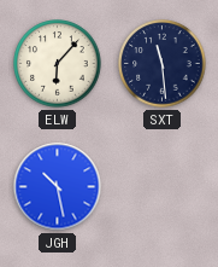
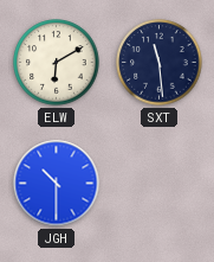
ELW: 6:07 -> 6:10 (57, 63)
JGH: 10:28 -> 10:30 (57, 184)
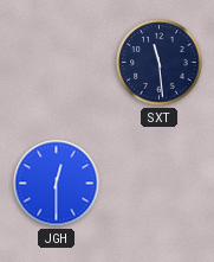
ELW: 6:10 -> none (57, 63)
JGH: 10:30 -> 12:30 (57, 184)
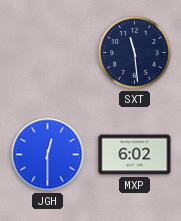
MXP: none -> 6:02 (135, 155)
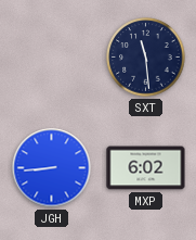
JGH: 12:30 -> 8:44 (52, 168)
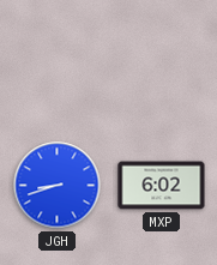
SXT: 11:29 -> none (146, 58)
JGH: 8:44 -> 8:42 (58, 186)
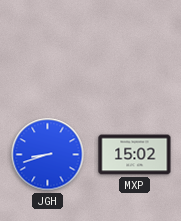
MXP: 6:02 -> 15:02 (135, 155)
